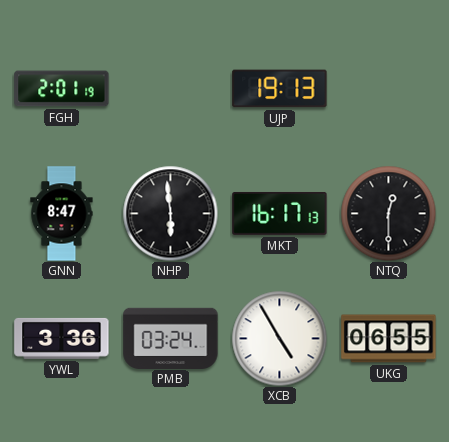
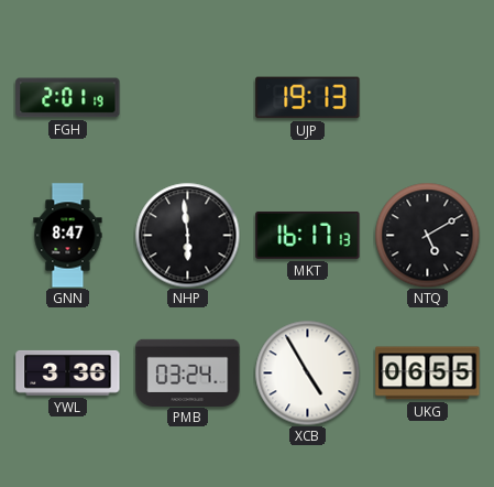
NTQ: 12:30 -> 5:10 (427, 235)
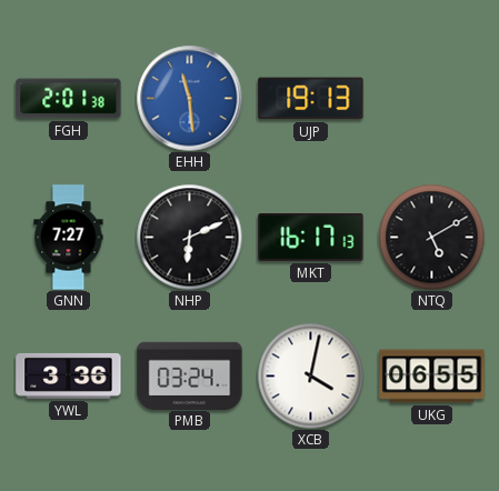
FGH: 2:01:19 -> 2:01:38 (69, 99)
EHH: none -> 11:29 (189, 98)
GNN: 8:47 -> 7:27 (69, 238)
NHP: 5:59 -> 6:11 (189, 237)
XCB: 4:55 -> 4:02 (310, 375)
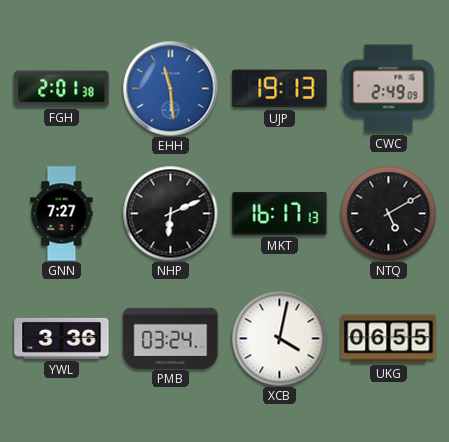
CWC: none -> 2:49 (389, 89)
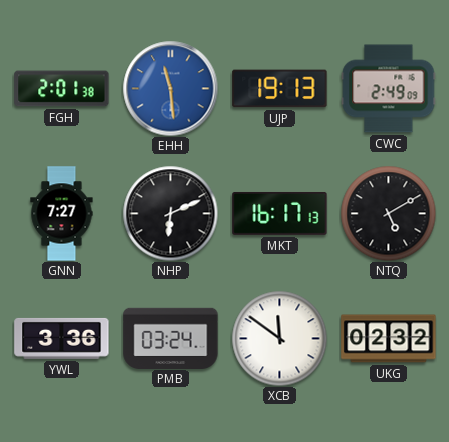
XCB: 4:02 -> 11:51 (279, 338)
UKG: 06:55 -> 02:32 (389, 339)
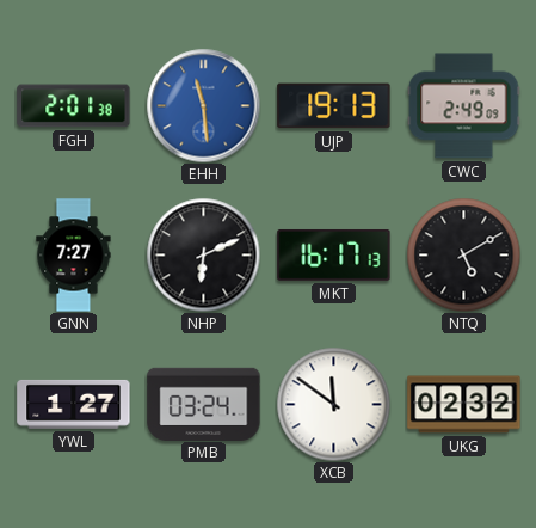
YWL: 3:36 -> 1:27 (74, 404)
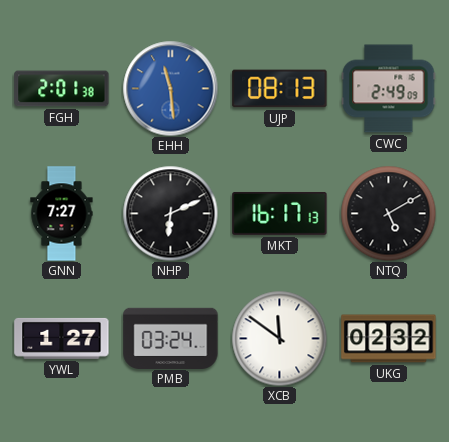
UJP: 19:13 -> 08:13 (280, 89)
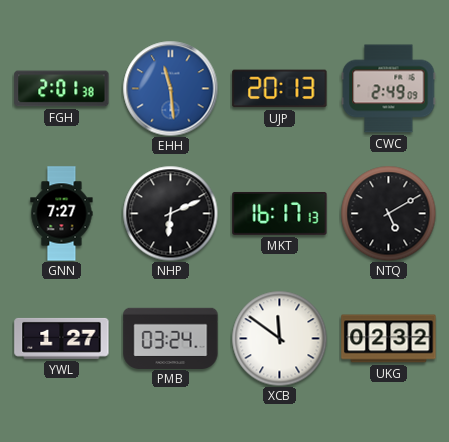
UJP: 08:13 -> 20:13 (280, 89)
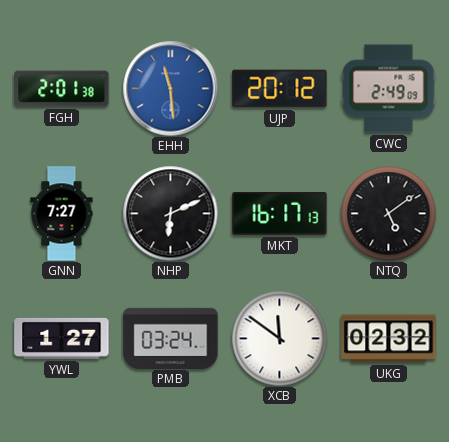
UJP: 20:13 -> 20:12 (280, 89)
NTQ: 5:10 -> 5:09 (388, 213)
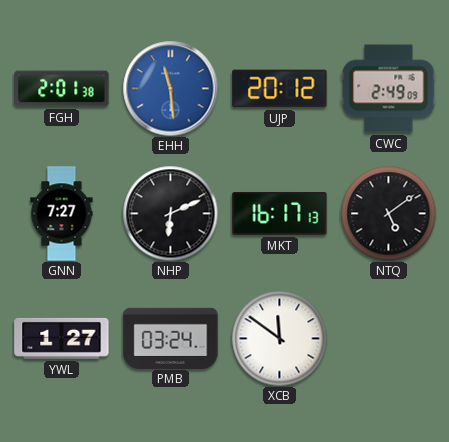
UKG: 02:32 -> none (389, 339)
